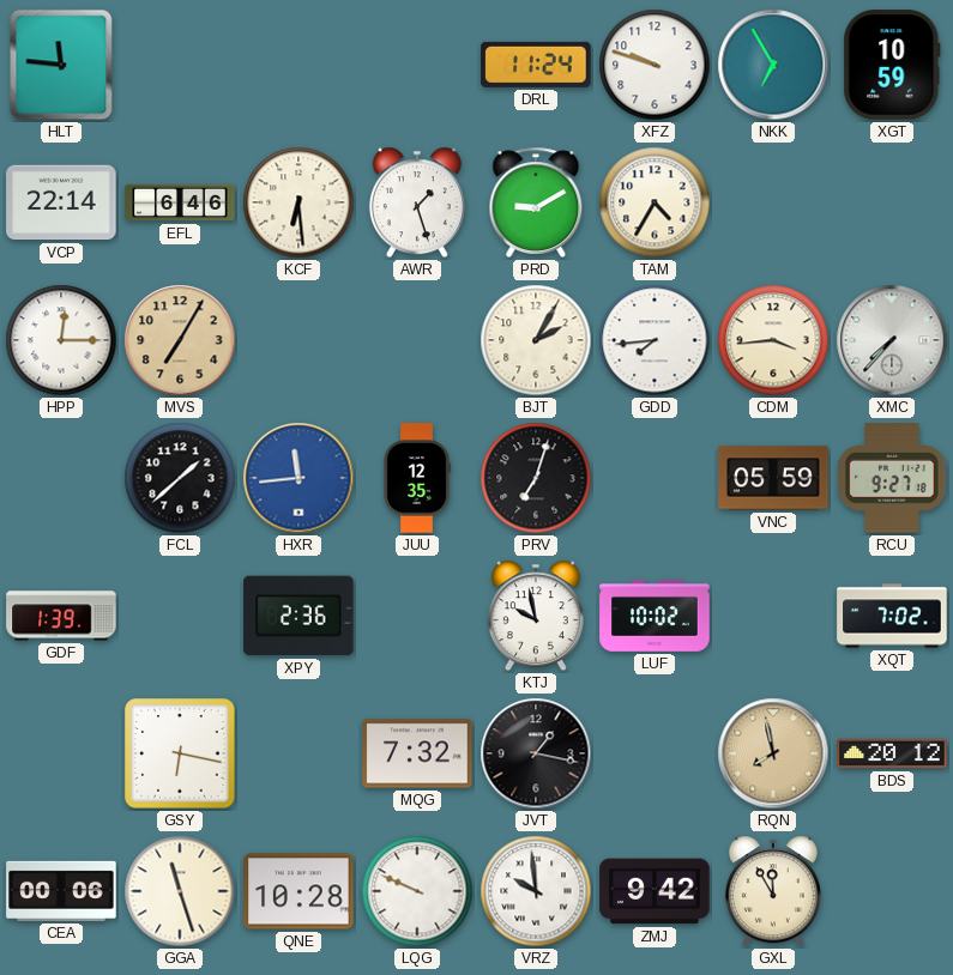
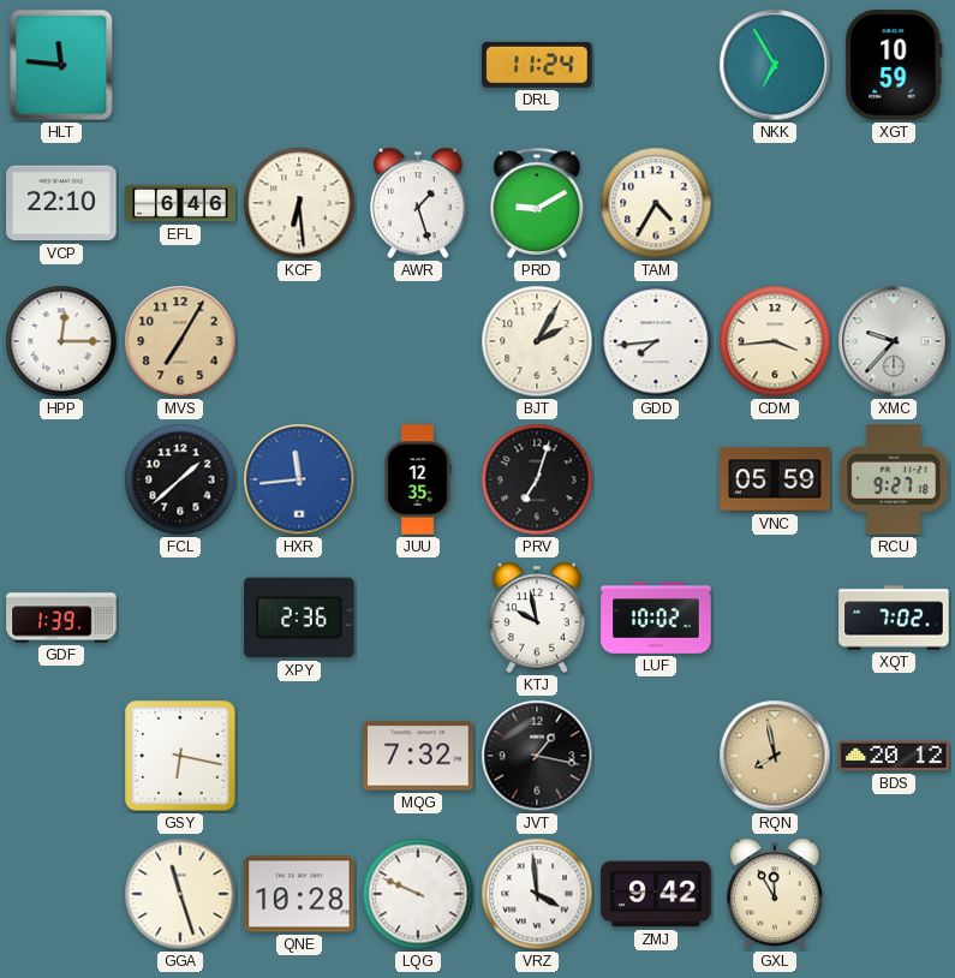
XFZ: 9:48 -> none (655, 65)
VCP: 22:14 -> 22:10 (61, 203)
XMC: 7:37 -> 9:37 (894, 341)
CEA: 00:06 -> none (61, 891)
VRZ: 9:59 -> 3:59 (537, 894)
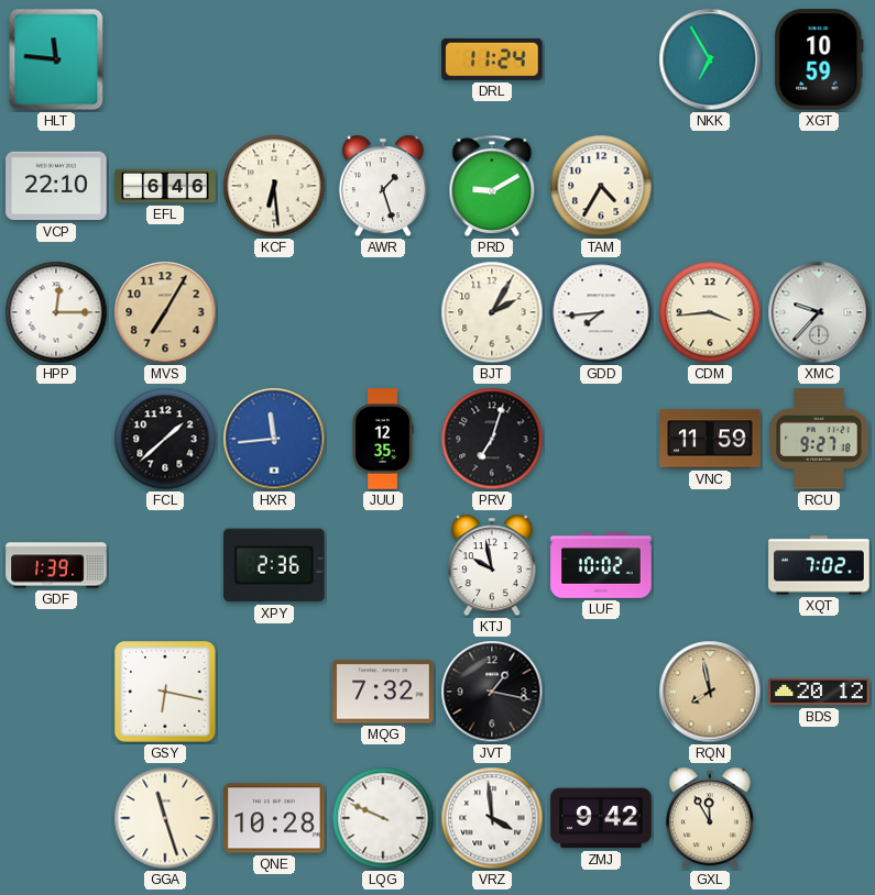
VNC: 05:59 -> 11:59 (710, 439)
